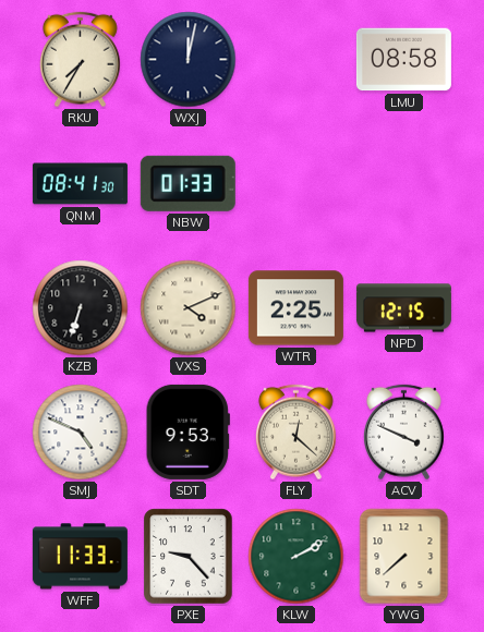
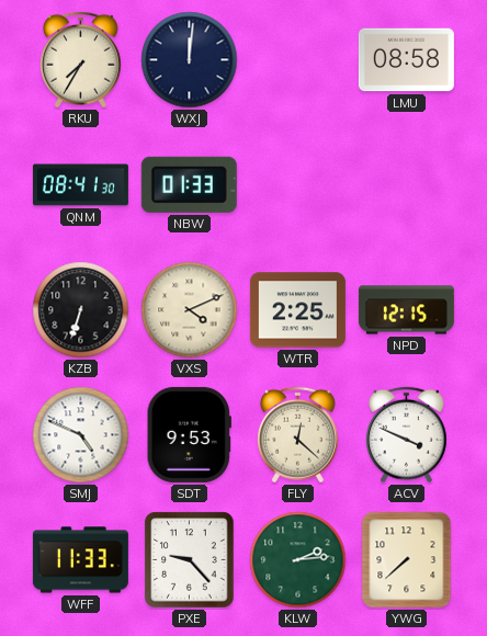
WXJ: 12:02 -> 12:01 (190, 60)
KLW: 2:10 -> 2:14 (298, 560)
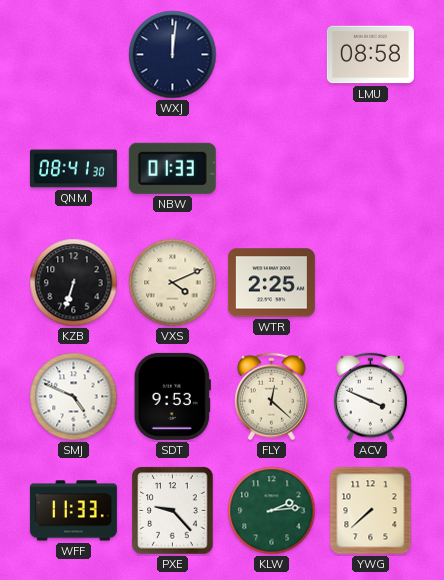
RKU: 7:35 -> none (80, 60)
NPD: 12:15 -> none (406, 310)
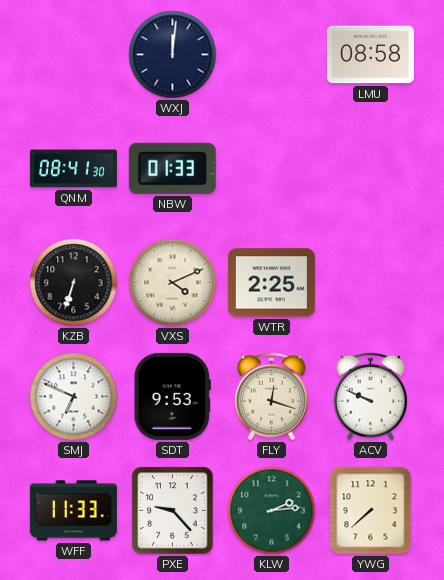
SMJ: 4:49 -> 6:49 (74, 397)
FLY: 12:22 -> 12:18 (271, 397)
ACV: 3:49 -> 9:49 (370, 397)
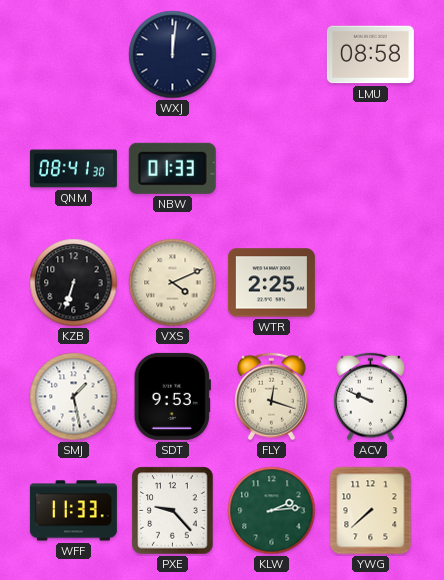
SMJ: 6:49 -> 1:28 (74, 397)
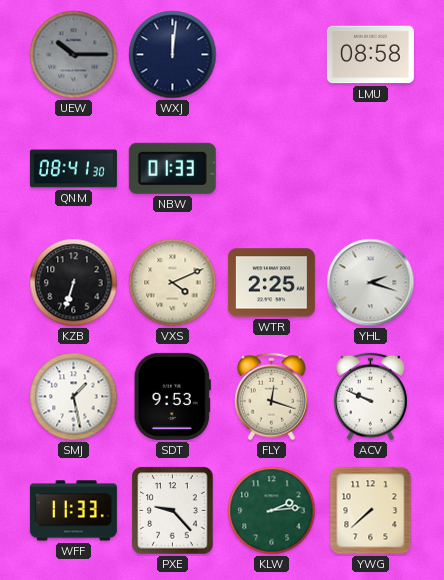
UEW: none -> 10:15 (74, 55)
YHL: none -> 2:18 (371, 283)
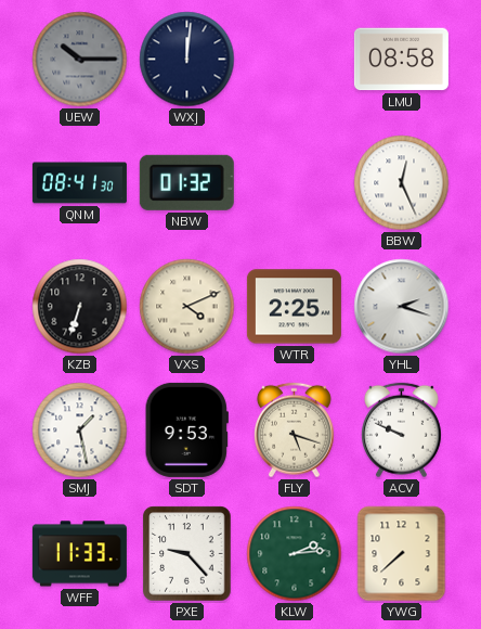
NBW: 01:33 -> 01:32 (186, 182)
BBW: none -> 12:26 (402, 183)
FLY: 12:18 -> 5:18 (294, 431)
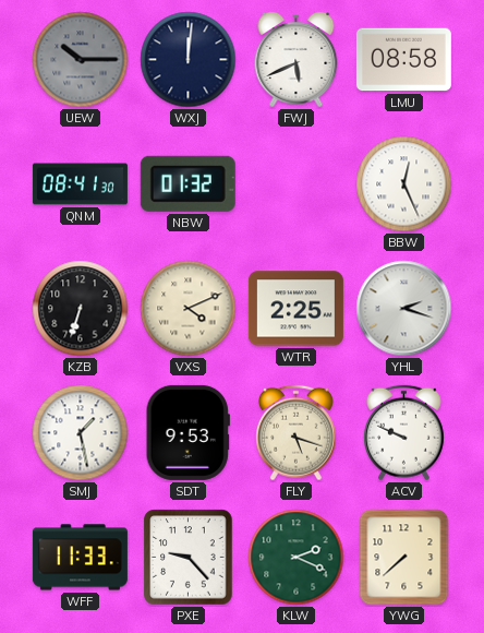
FWJ: none -> 5:41 (297, 59)
KLW: 2:14 -> 2:19 (297, 558)
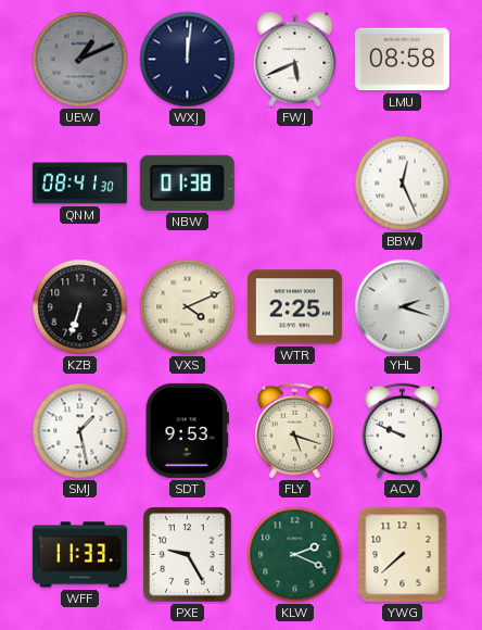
UEW: 10:15 -> 1:11 (80, 60)
NBW: 01:32 -> 01:38 (187, 182)
PXE: 9:23 -> 9:25 (188, 555)
